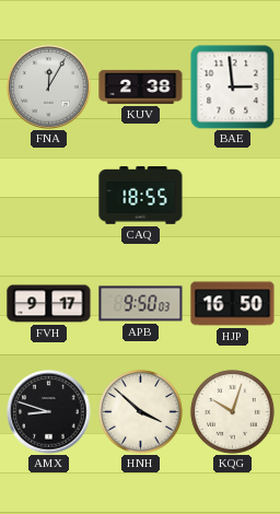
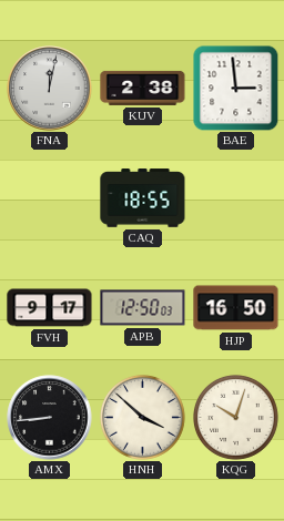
FNA: 12:05 -> 12:02 (50, 89)
APB: 9:50 -> 12:50 (143, 308)
AMX: 8:48 -> 8:44 (50, 418)
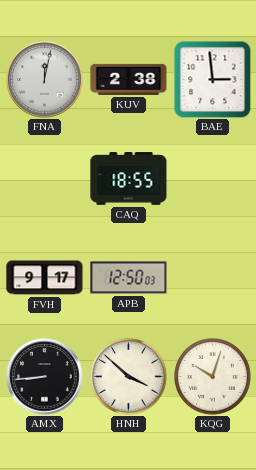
HJP: 16:50 -> none (236, 308)
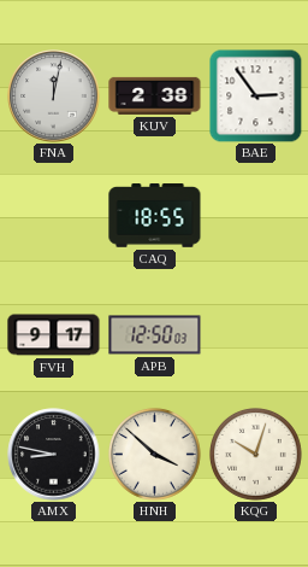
BAE: 2:59 -> 2:54 (255, 95)
AMX: 8:44 -> 8:47 (54, 455)
